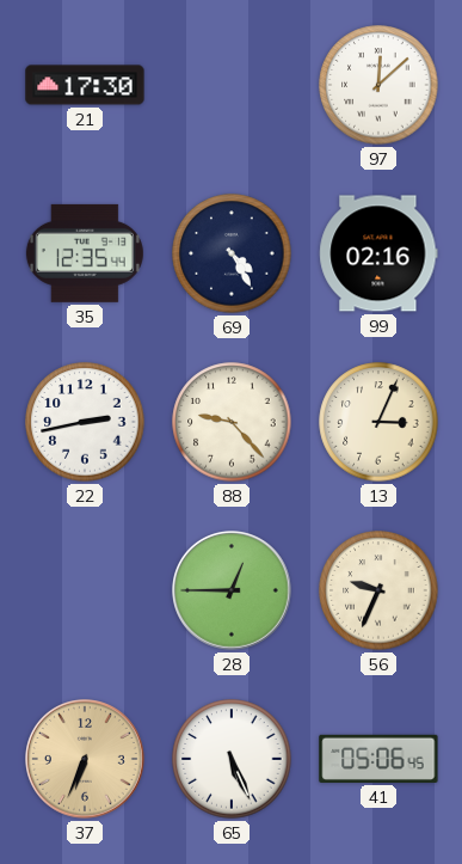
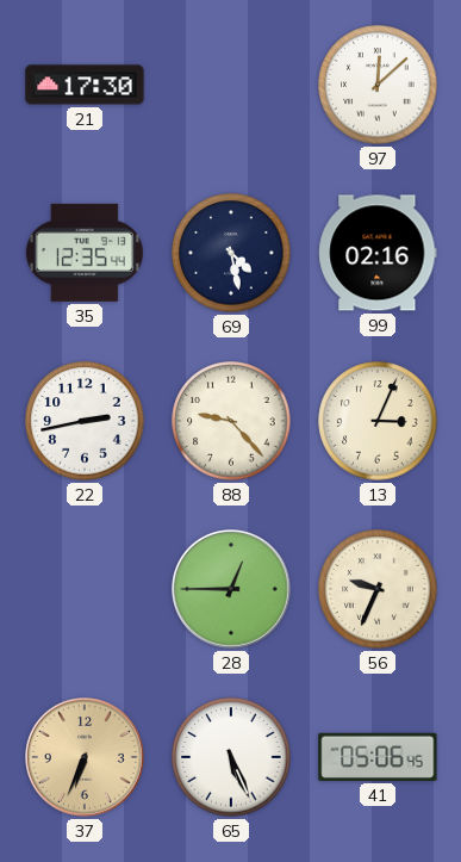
69: 4:25 -> 4:28 (231, 253)
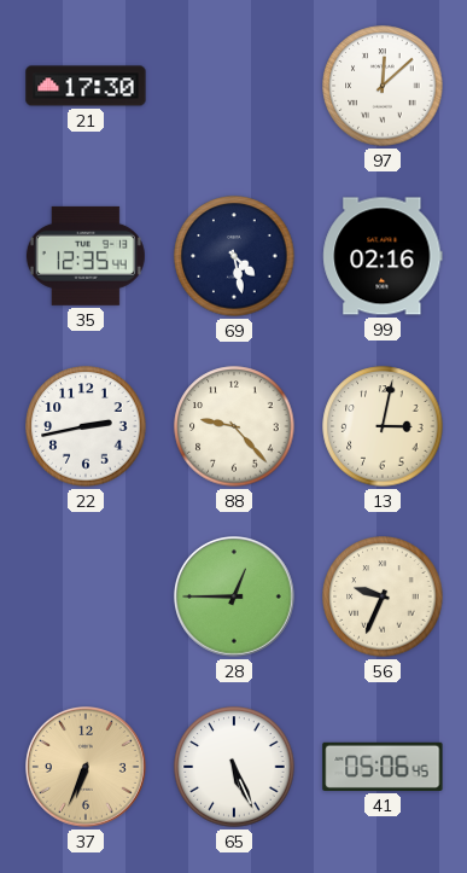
13: 3:04 -> 3:02 (383, 426)
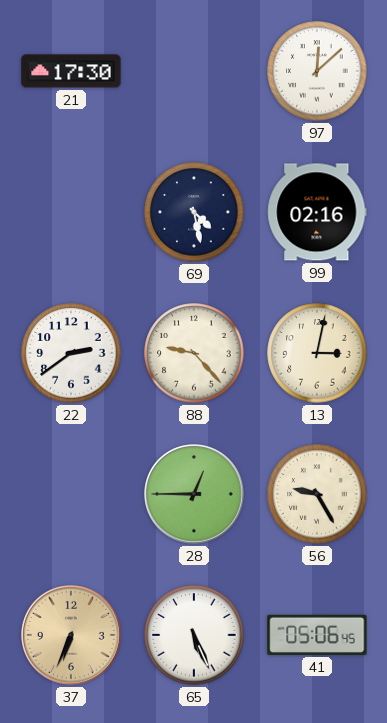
35: 12:35 -> none (86, 256)
22: 2:43 -> 2:39 (71, 353)
56: 9:34 -> 9:25 (317, 494)
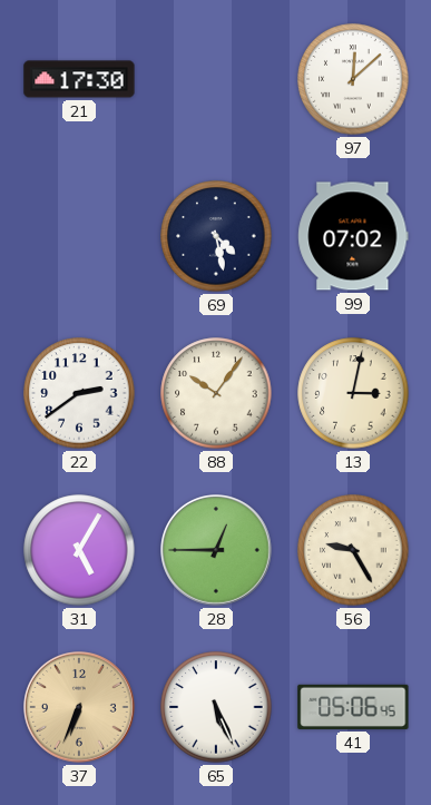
99: 02:16 -> 07:02 (353, 236)
88: 9:23 -> 10:06 (216, 393)
31: none -> 5:05 (79, 550)
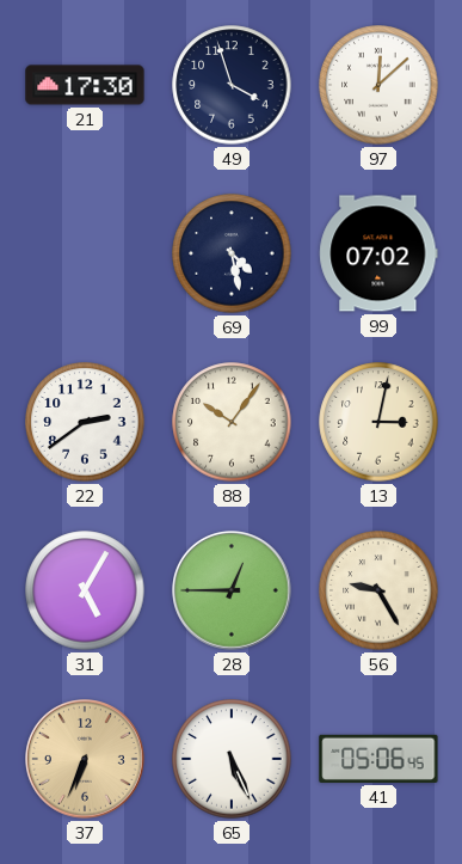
49: none -> 3:57 (232, 85)
